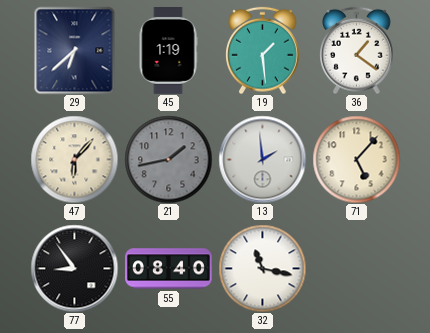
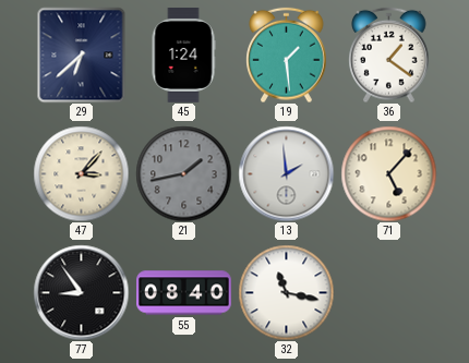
45: 1:19 -> 1:24 (183, 56)
47: 6:07 -> 3:07 (81, 173)
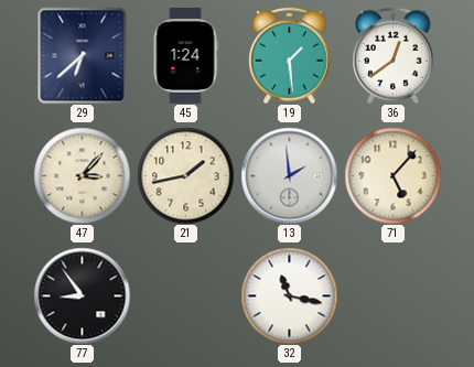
36: 1:21 -> 12:39 (394, 55)
21 dial: grey -> cream (185, 175)
55: 08:40 -> none (184, 293)
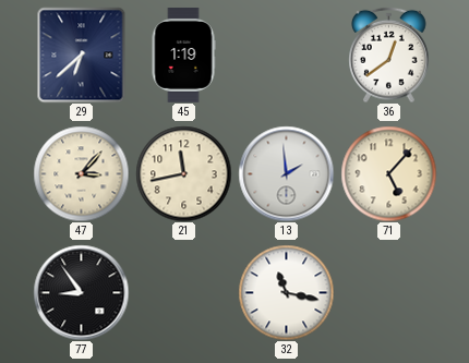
45: 1:24 -> 1:19 (183, 56)
19: 1:29 -> none (290, 55)
21: 1:43 -> 11:43 (183, 173)
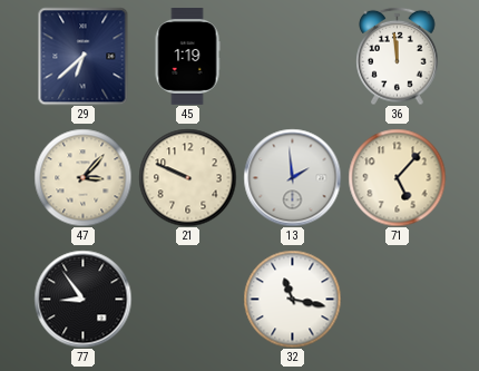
36: 12:39 -> 11:59 (398, 56)
21: 11:43 -> 9:49 (187, 177)
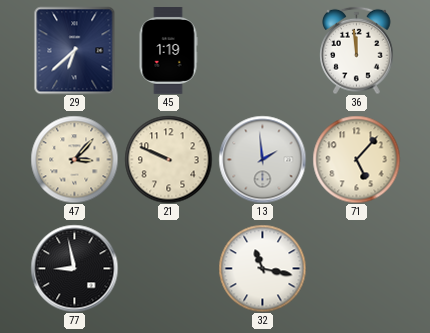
77: 8:54 -> 8:58 (74, 268)
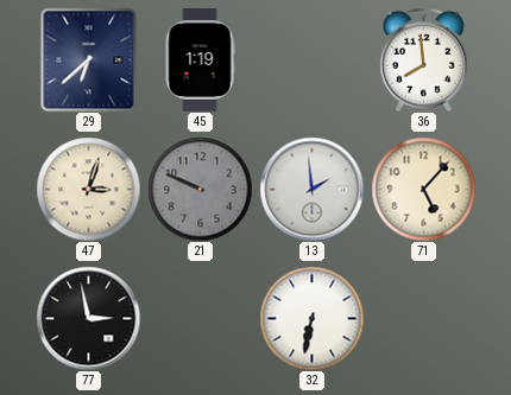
36: 11:59 -> 7:59 (424, 59)
47: 3:07 -> 3:03 (88, 189)
21 dial: cream -> grey (200, 189)
77: 8:58 -> 2:58 (88, 318)
32: 11:17 -> 6:32 (311, 318)
